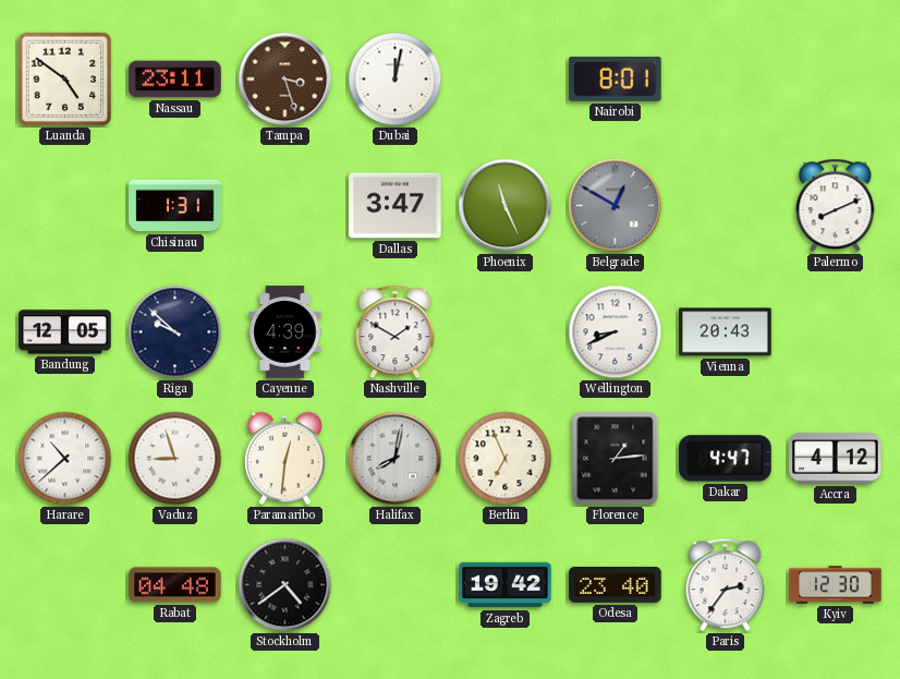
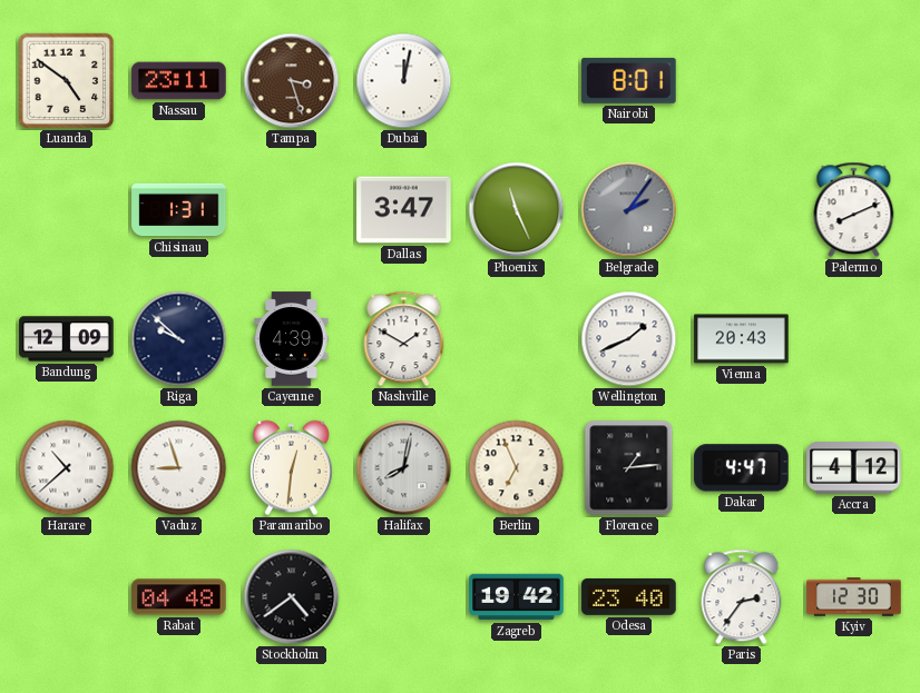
Belgrade: 12:50 -> 2:06 (629, 210)
Bandung: 12:05 -> 12:09 (67, 339)
Wellington: 8:41 -> 1:41 (629, 339)
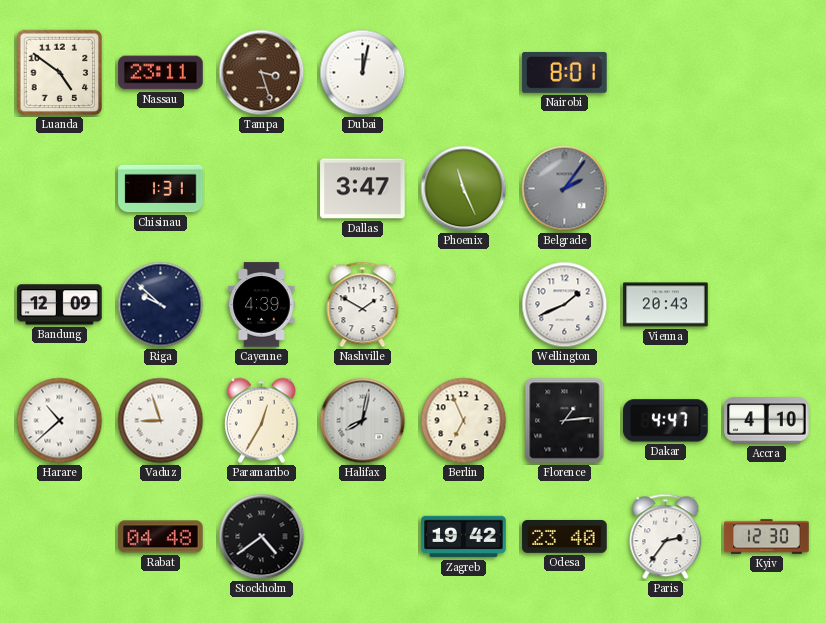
Palermo: 8:11 -> none (854, 210)
Paramaribo: 12:31 -> 12:35 (261, 421)
Accra: 4:12 -> 4:10 (767, 421)
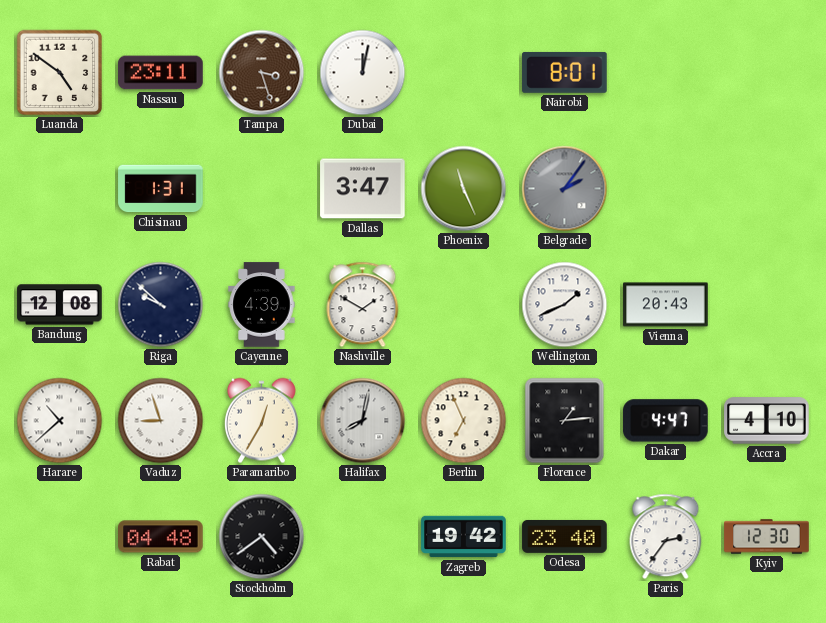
Bandung: 12:09 -> 12:08 (60, 305)
